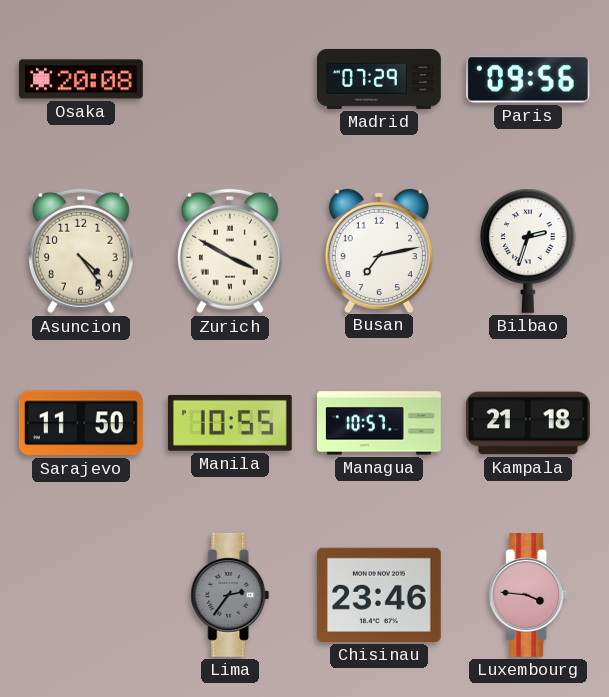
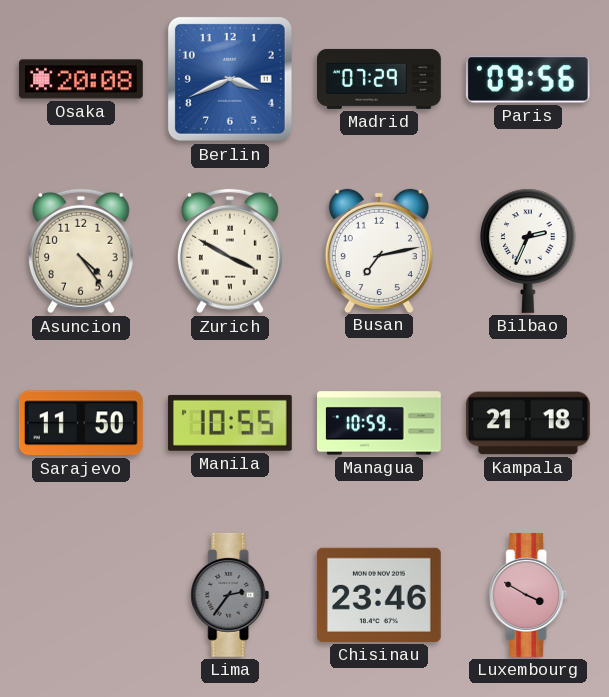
Berlin: none -> 3:41 (230, 79)
Bilbao: 2:33 -> 2:34 (528, 251)
Managua: 10:57 -> 10:59 (380, 423)
Luxembourg: 3:46 -> 3:50 (528, 595)
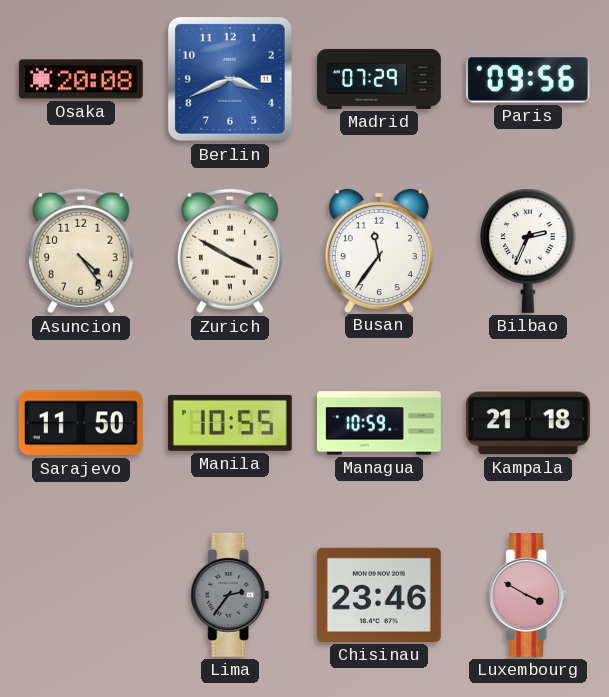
Busan: 7:13 -> 11:36 (379, 250)
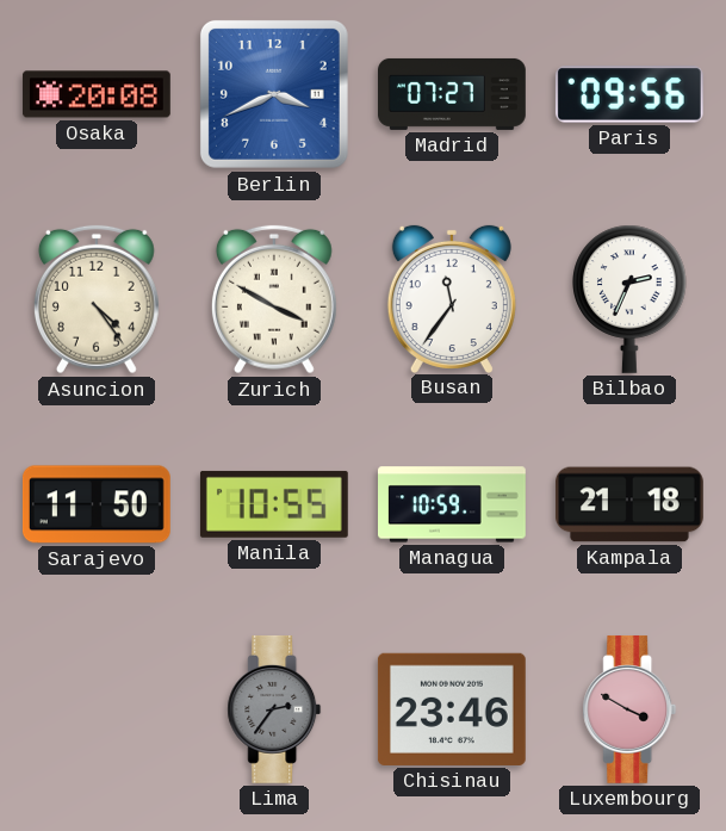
Madrid: 07:29 -> 07:27 (453, 94)
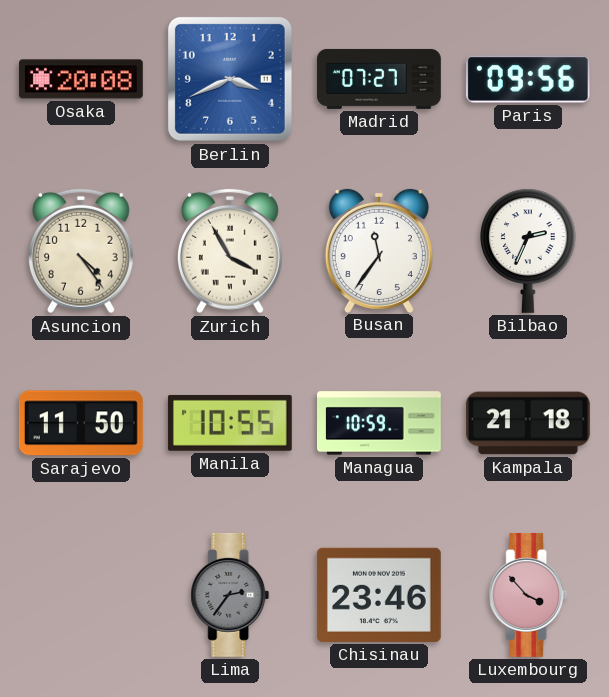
Zurich: 3:50 -> 3:55 (230, 251)
Luxembourg: 3:50 -> 3:53 (528, 595)
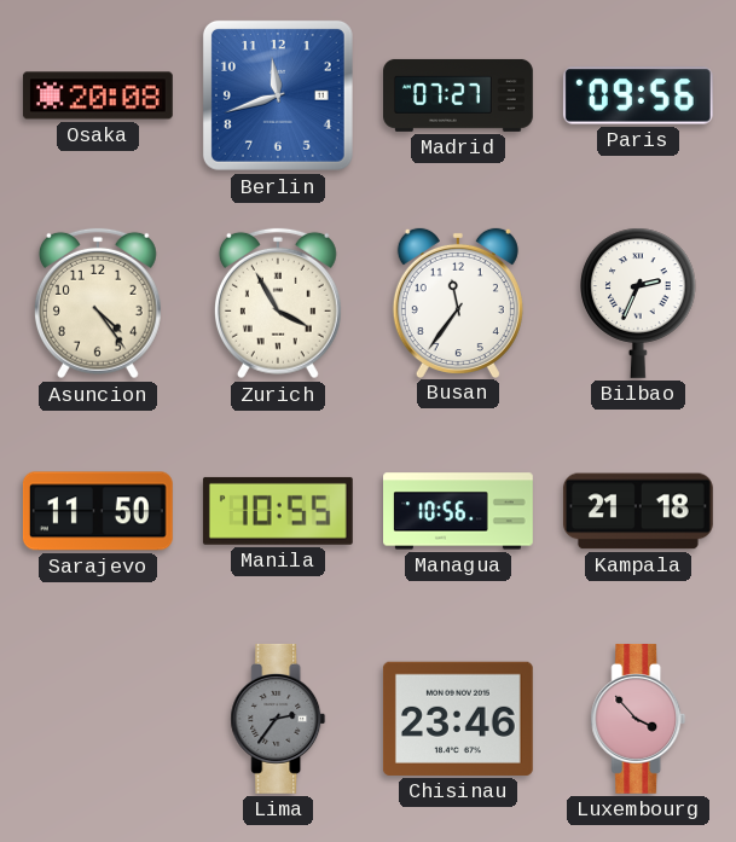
Berlin: 3:41 -> 11:42 (278, 95)
Managua: 10:59 -> 10:56 (459, 511)
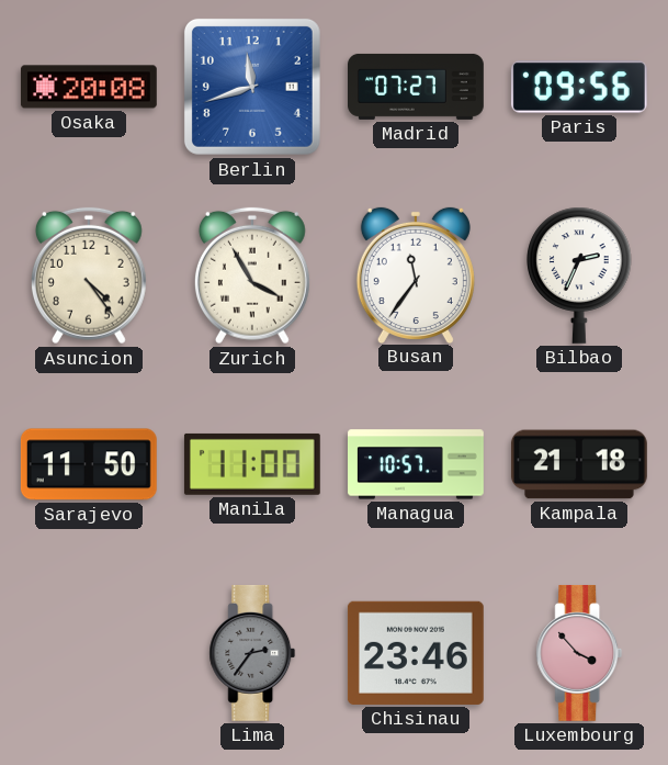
Manila: 10:55 -> 11:00 (252, 464)
Managua: 10:56 -> 10:57 (417, 464)
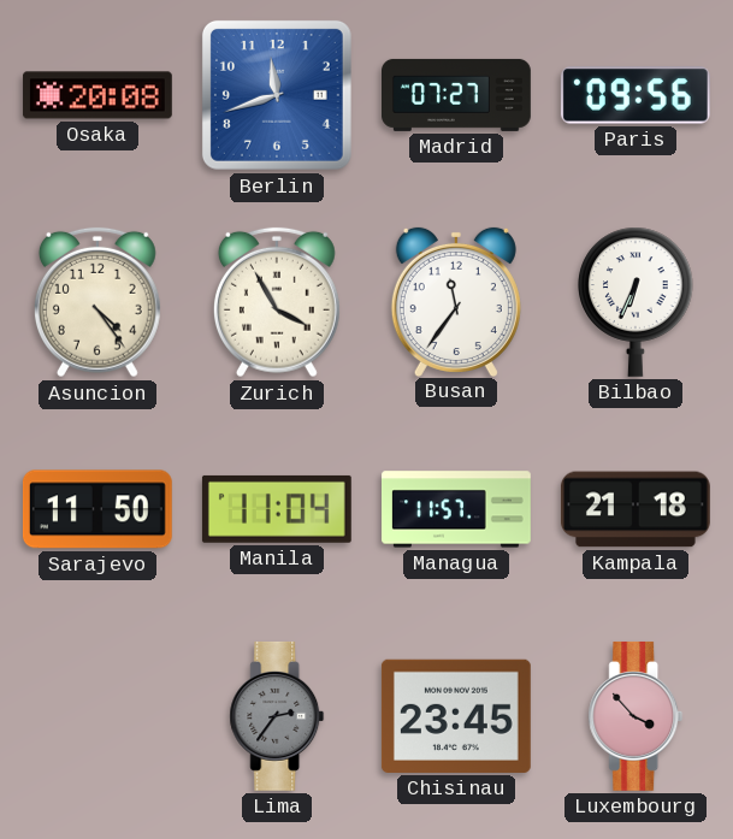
Bilbao: 2:34 -> 6:34 (636, 302)
Manila: 11:00 -> 11:04 (277, 509)
Managua: 10:57 -> 11:57 (457, 509)
Chisinau: 23:46 -> 23:45 (456, 716)
